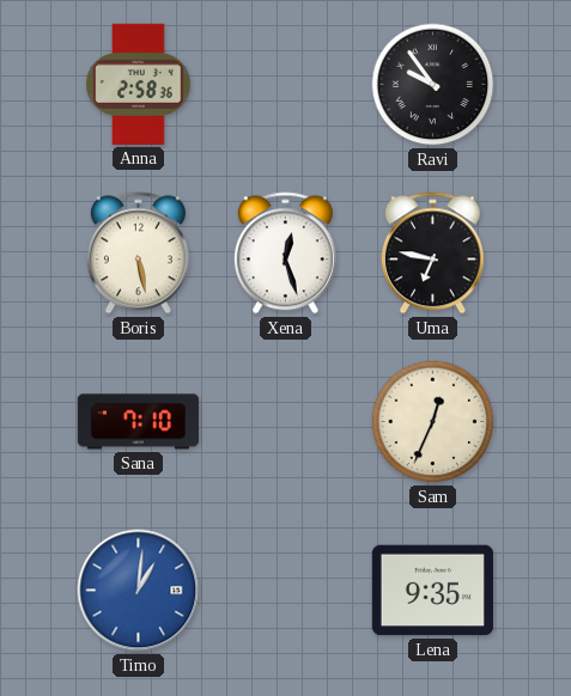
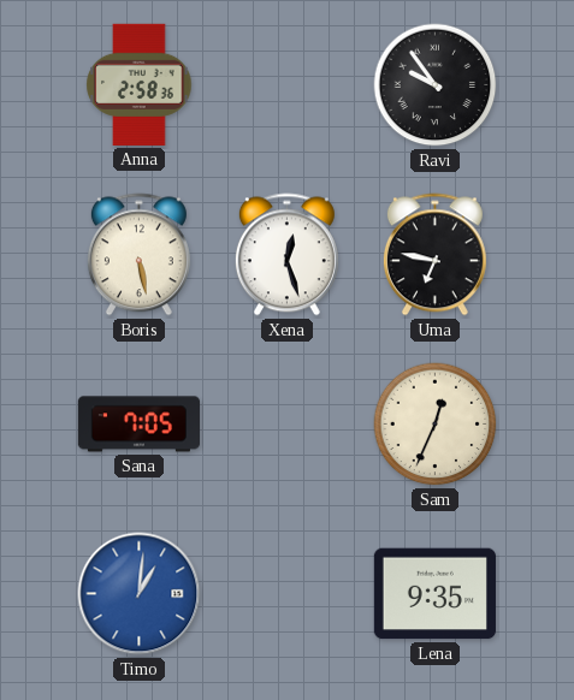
Sana: 7:10 -> 7:05 (138, 425)
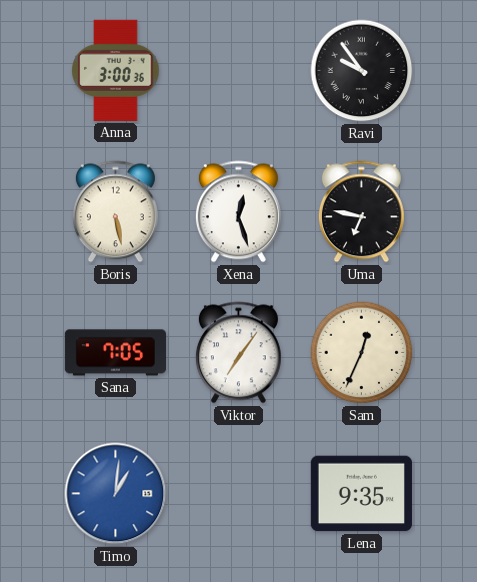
Anna: 2:58 -> 3:00 (116, 70)
Viktor: none -> 7:06 (238, 353)
